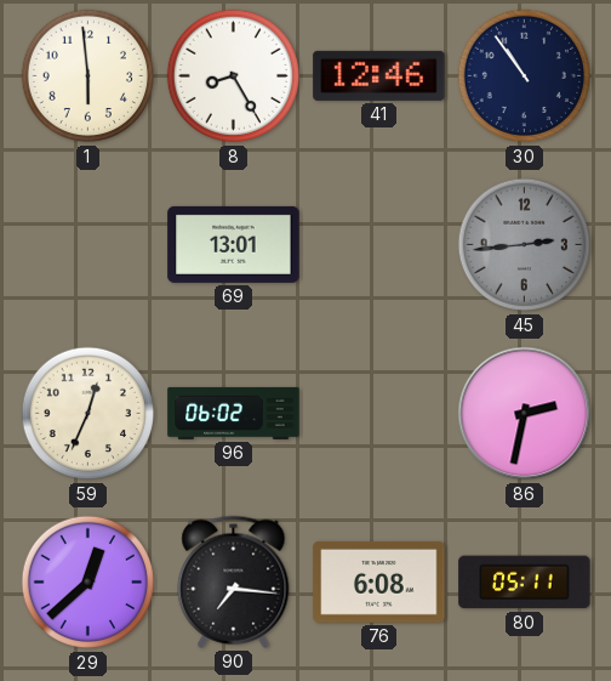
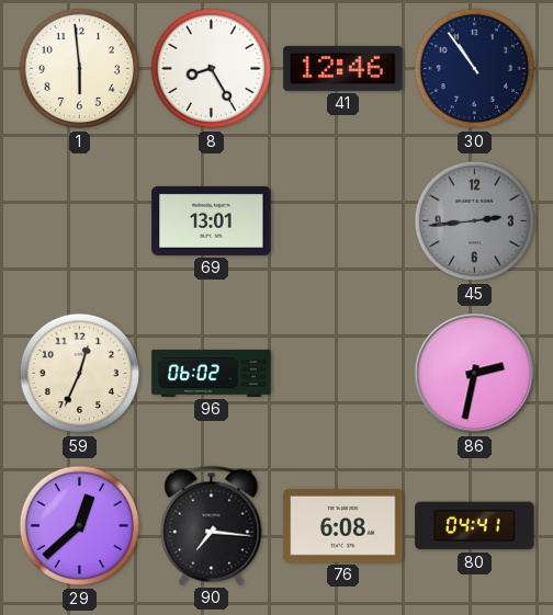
80: 05:11 -> 04:41 (475, 526)
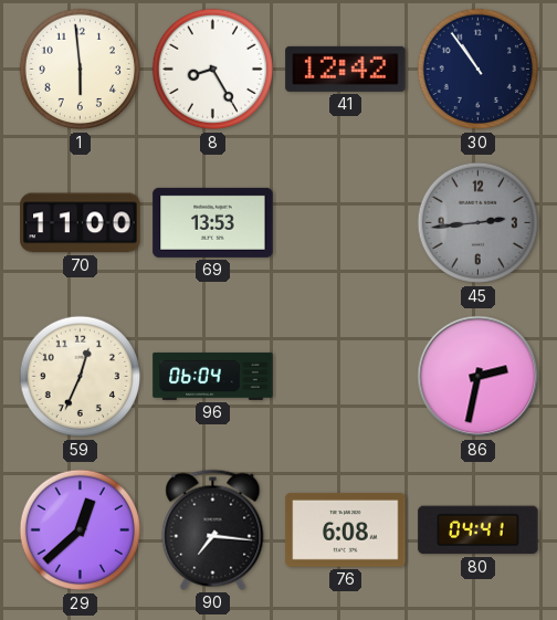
41: 12:46 -> 12:42 (346, 69)
70: none -> 11:00 (81, 223)
69: 13:01 -> 13:53 (213, 222)
96: 06:02 -> 06:04 (213, 376)
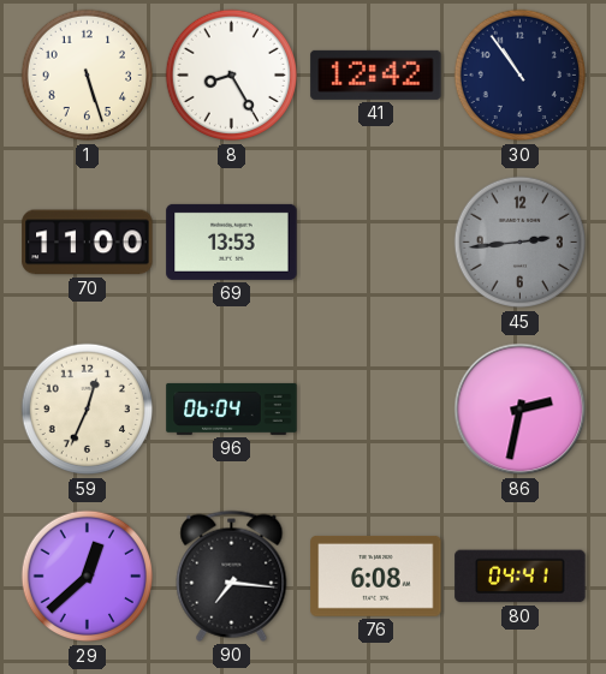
1: 5:59 -> 5:27 (88, 76)
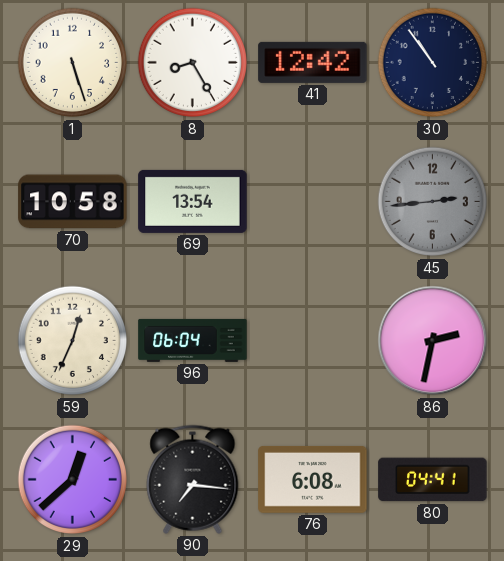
70: 11:00 -> 10:58 (73, 202)
69: 13:53 -> 13:54 (193, 201)
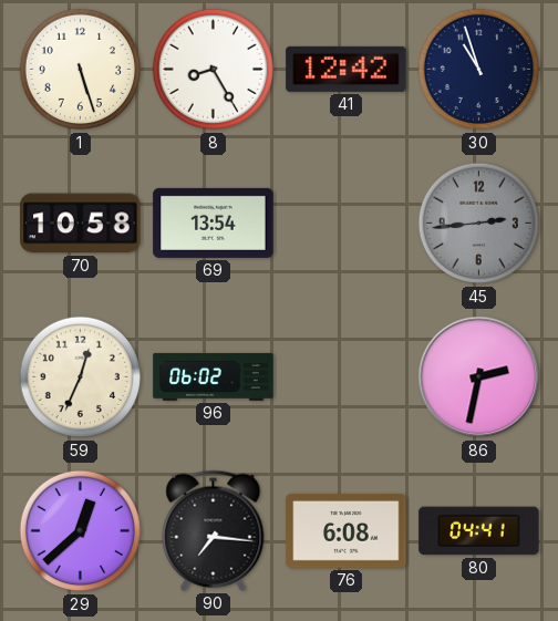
30: 10:54 -> 10:57 (479, 70)
96: 06:04 -> 06:02 (214, 376)
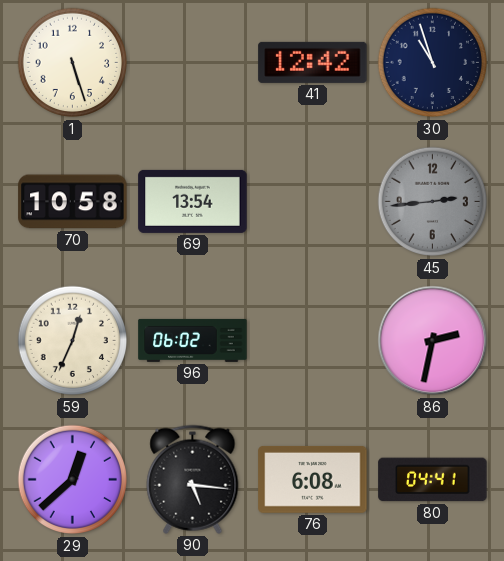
8: 8:25 -> none (214, 70)
90: 7:16 -> 5:16 (193, 479)
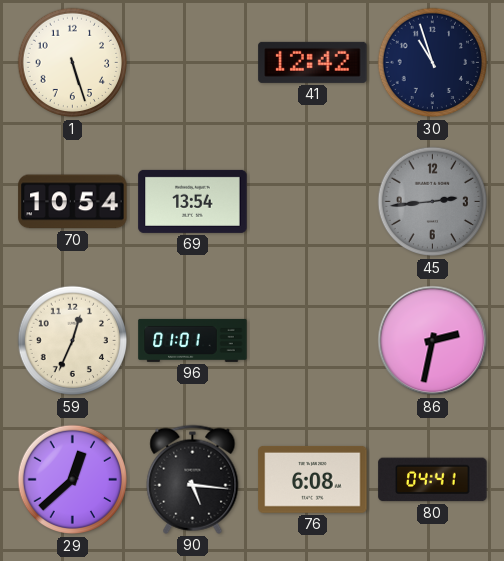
70: 10:58 -> 10:54 (73, 202)
96: 06:02 -> 01:01 (193, 340)
